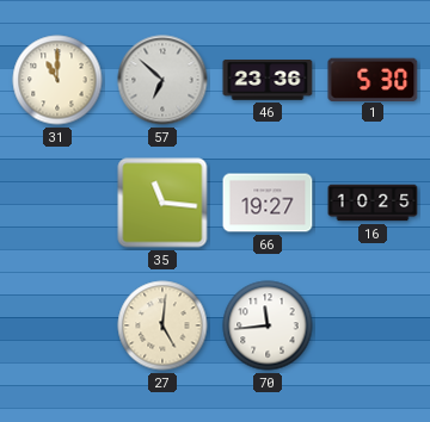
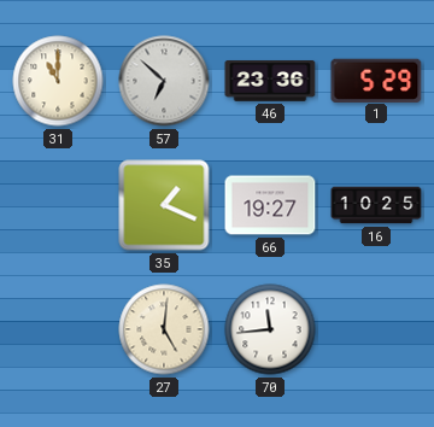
1: 5:30 -> 5:29 (376, 80)
35: 11:16 -> 1:19 (164, 205)
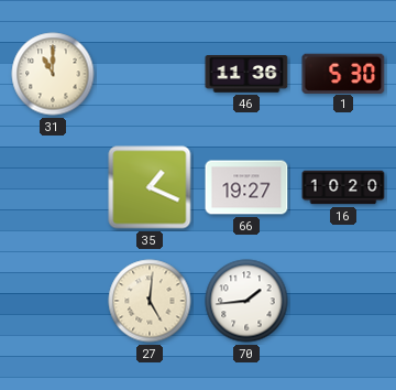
57: 6:52 -> none (164, 81)
46: 23:36 -> 11:36 (246, 74)
1: 5:29 -> 5:30 (343, 73)
16: 10:25 -> 10:20 (343, 187)
70: 11:44 -> 1:44 (246, 301)
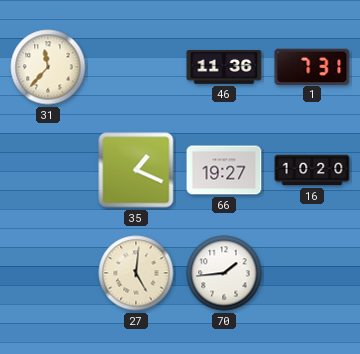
31: 11:00 -> 11:37 (48, 67)
1: 5:30 -> 7:31 (312, 66)
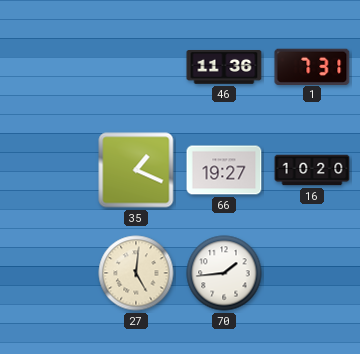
31: 11:37 -> none (48, 67)
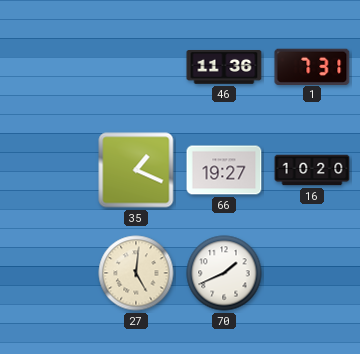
70: 1:44 -> 1:41 (224, 273)
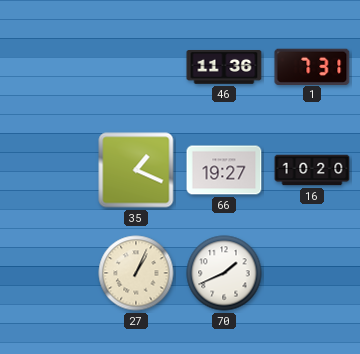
27: 5:01 -> 1:04 (136, 273)
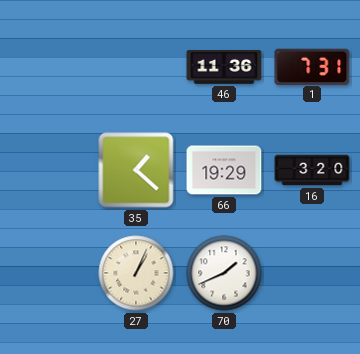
35: 1:19 -> 1:22 (136, 170)
66: 19:27 -> 19:29 (224, 170)
16: 10:20 -> 3:20 (312, 170)
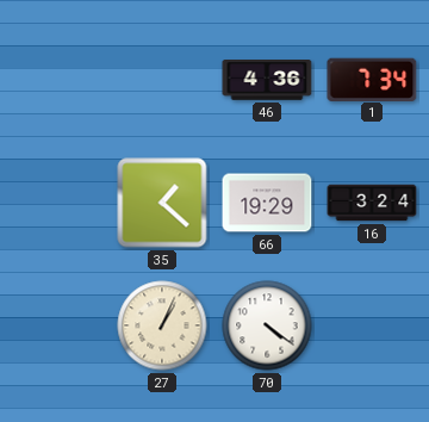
46: 11:36 -> 4:36 (267, 80)
1: 7:31 -> 7:34 (372, 79)
16: 3:20 -> 3:24 (372, 203)
70: 1:41 -> 4:21 (267, 325)
